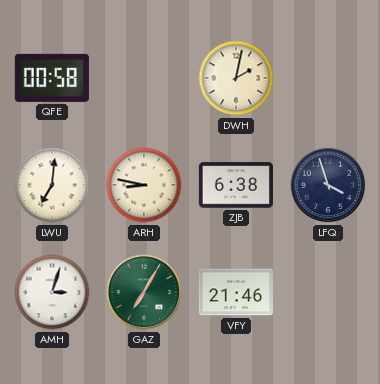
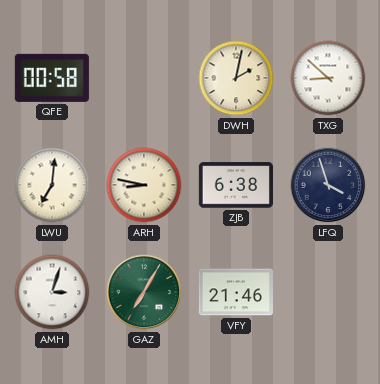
TXG: none -> 8:52 (328, 78)
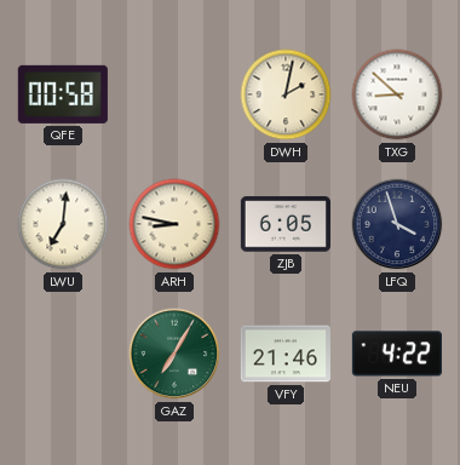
ZJB: 6:38 -> 6:05 (286, 224)
AMH: 3:03 -> none (52, 292)
NEU: none -> 4:22 (397, 354)
